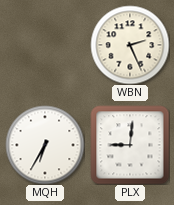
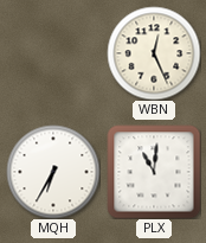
WBN: 2:26 -> 12:26 (154, 53)
PLX: 9:01 -> 11:01 (154, 172)
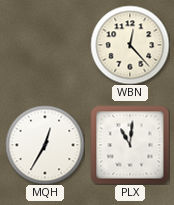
WBN: 12:26 -> 12:23 (130, 45)
MQH: 6:35 -> 12:35 (45, 145)
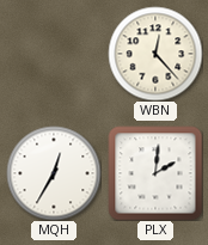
PLX: 11:01 -> 2:01 (155, 173)
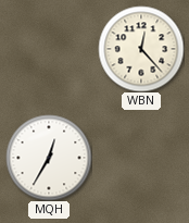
PLX: 2:01 -> none (155, 173)
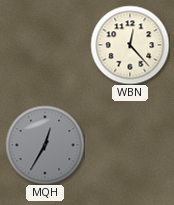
MQH dial: white -> grey (45, 145)
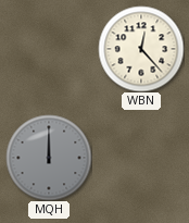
MQH: 12:35 -> 12:00 (49, 158)
